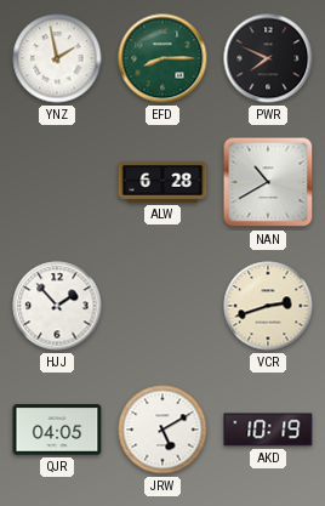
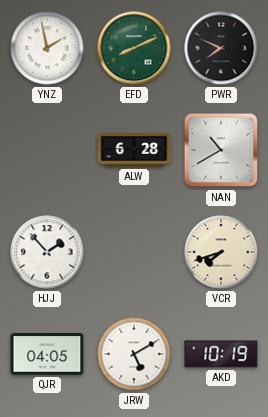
EFD: 8:15 -> 8:11 (134, 48)
VCR: 2:42 -> 7:42 (221, 252)
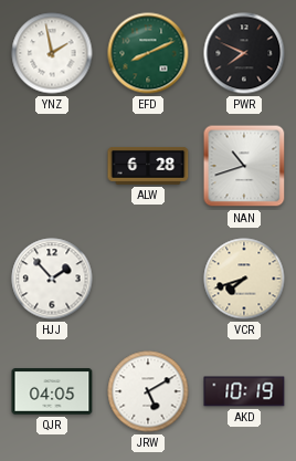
NAN: 10:40 -> 10:42 (244, 166)
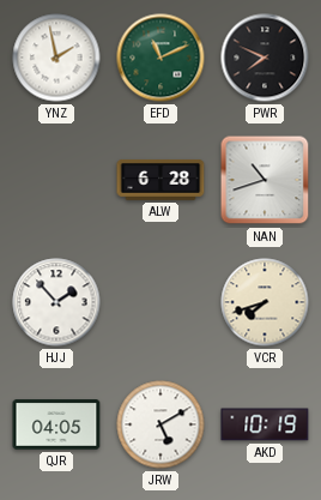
EFD: 8:11 -> 11:11 (160, 58)
